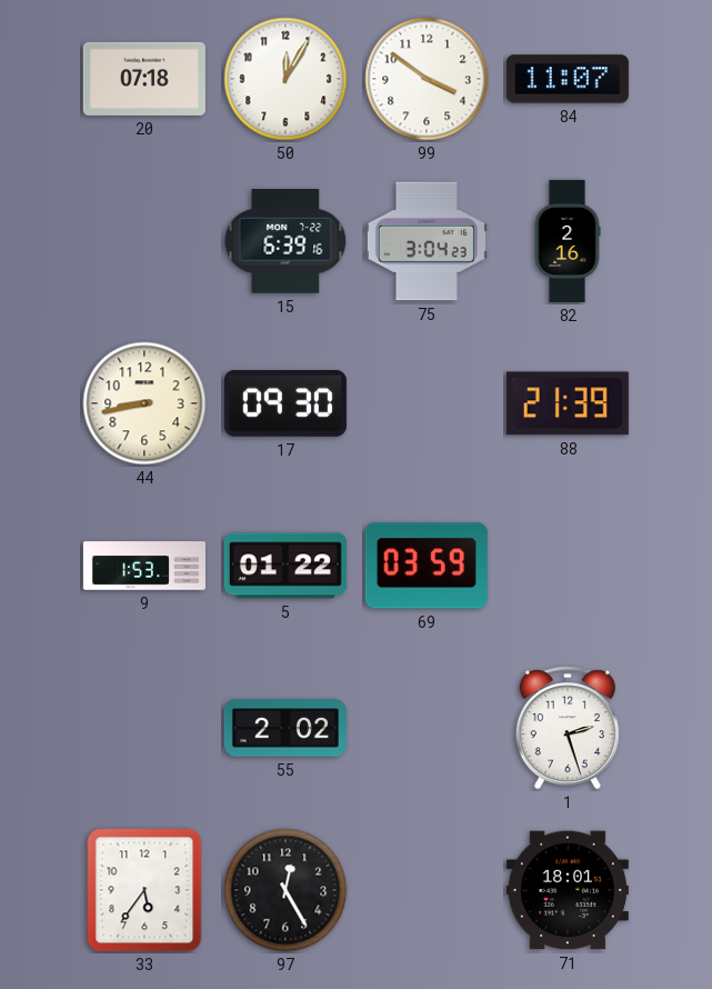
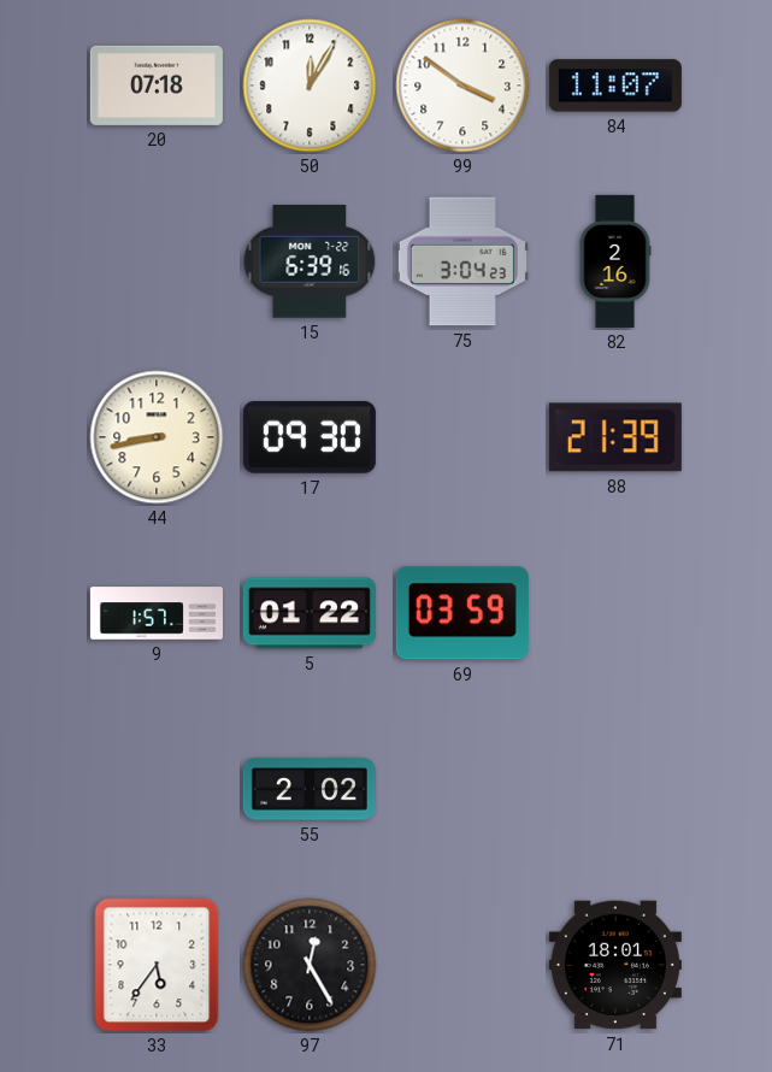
9: 1:53 -> 1:57 (157, 613)
1: 2:27 -> none (568, 728)
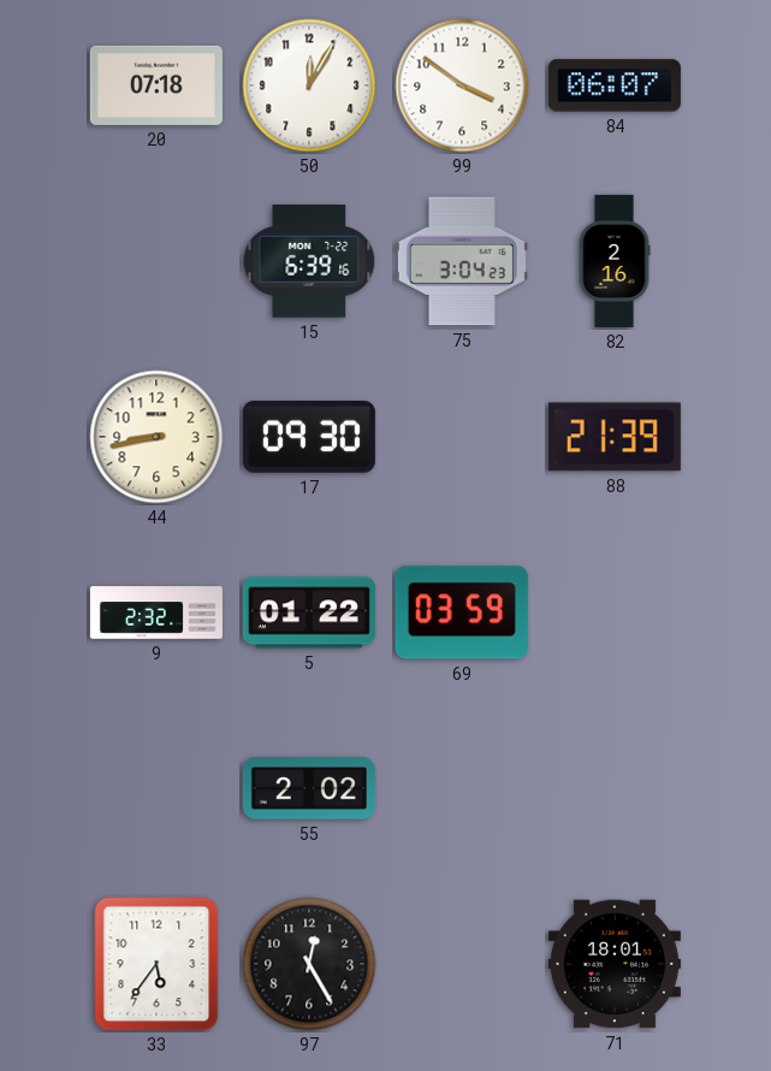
84: 11:07 -> 06:07 (615, 85)
9: 1:57 -> 2:32 (156, 613)
